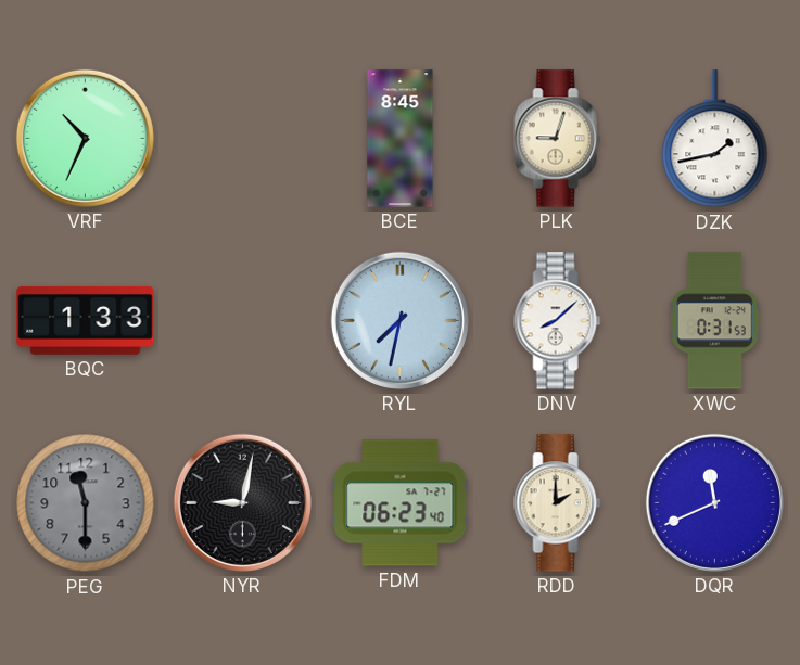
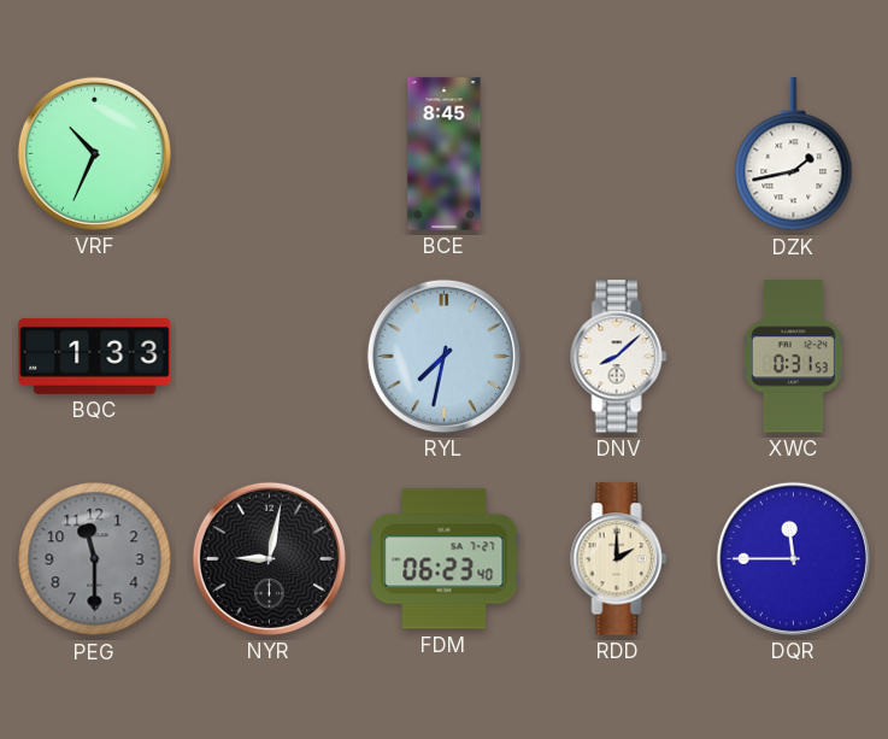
PLK: 9:03 -> none (558, 139)
DQR: 11:41 -> 11:45 (793, 558)
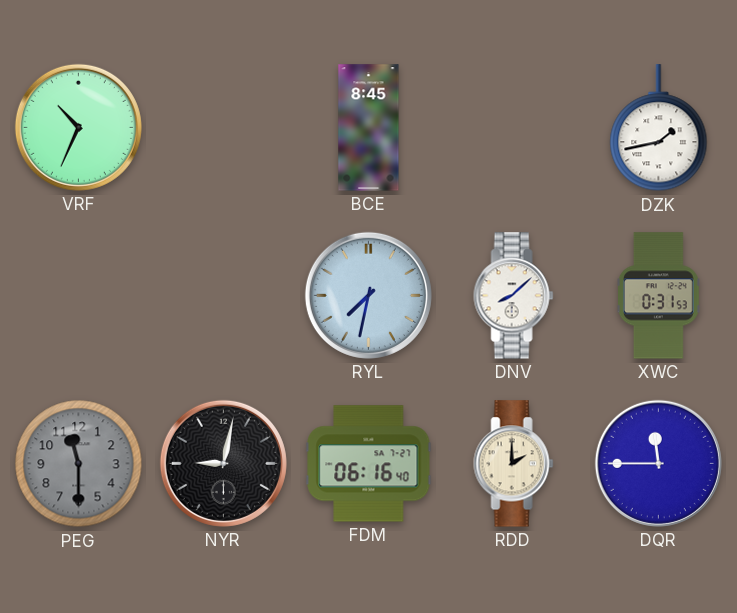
BQC: 1:33 -> none (95, 356)
FDM: 06:23 -> 06:16 (369, 464)
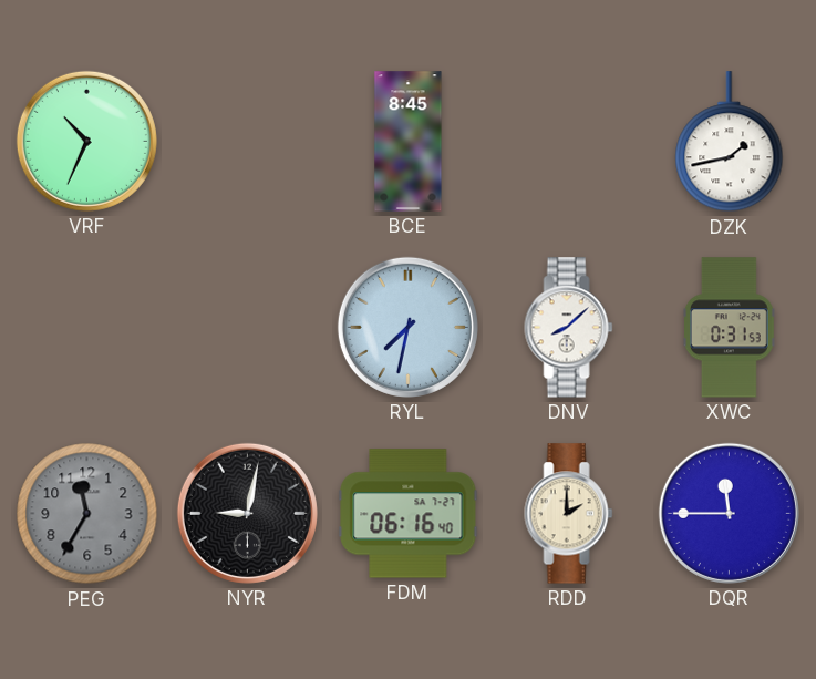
PEG: 11:30 -> 11:35 (87, 514)
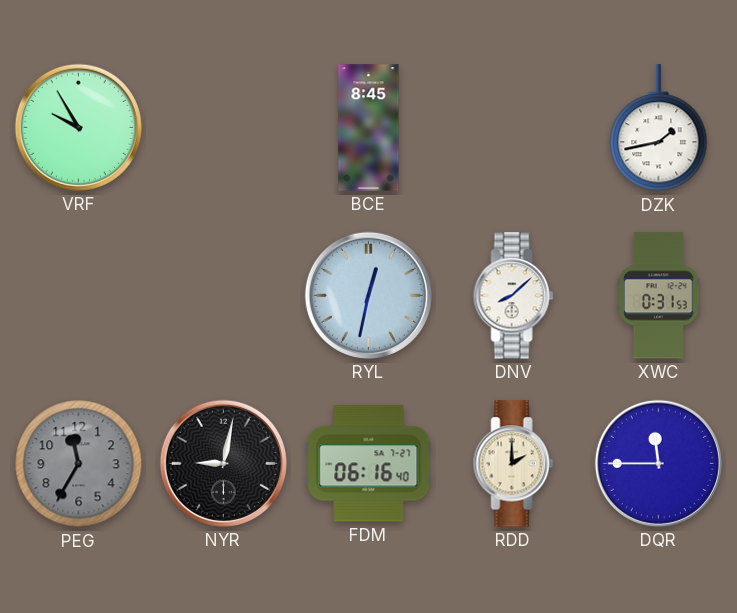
VRF: 10:34 -> 9:55 (78, 127)
RYL: 7:32 -> 12:32 (368, 295)
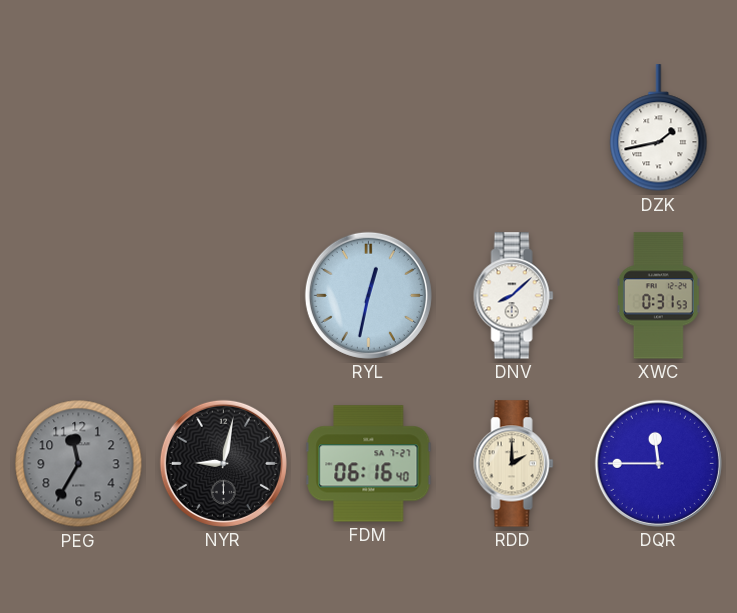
VRF: 9:55 -> none (78, 127)
BCE: 8:45 -> none (369, 128)
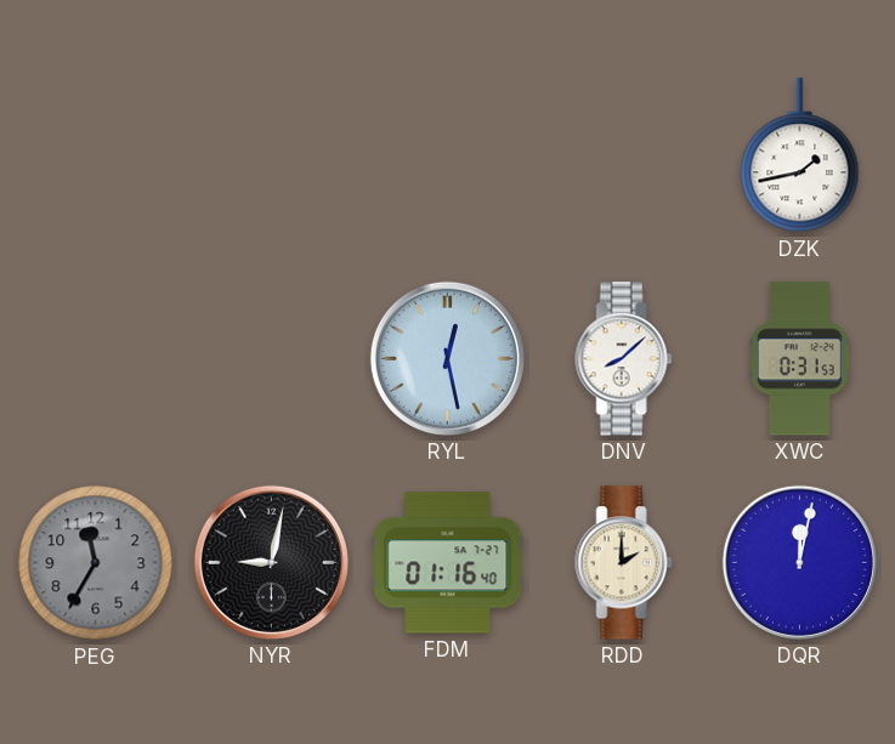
RYL: 12:32 -> 12:28 (447, 358)
FDM: 06:16 -> 01:16 (448, 563)
DQR: 11:45 -> 12:02 (799, 562)
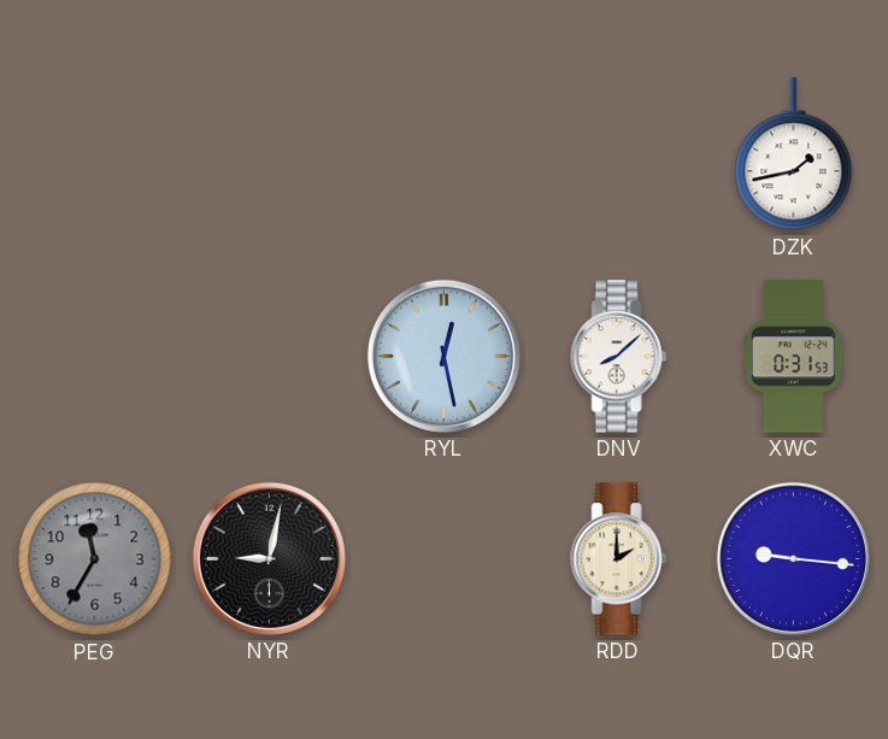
FDM: 01:16 -> none (448, 563)
DQR: 12:02 -> 9:16 (793, 558)
